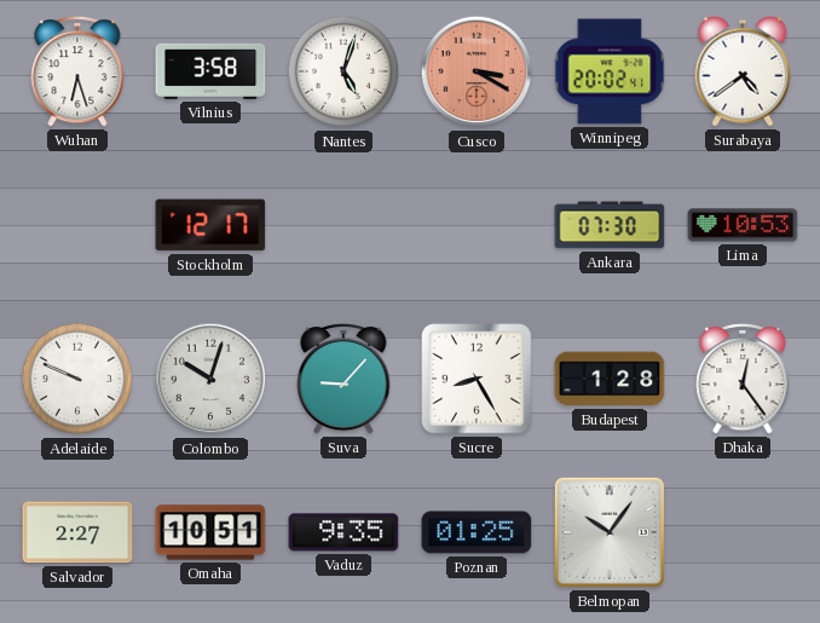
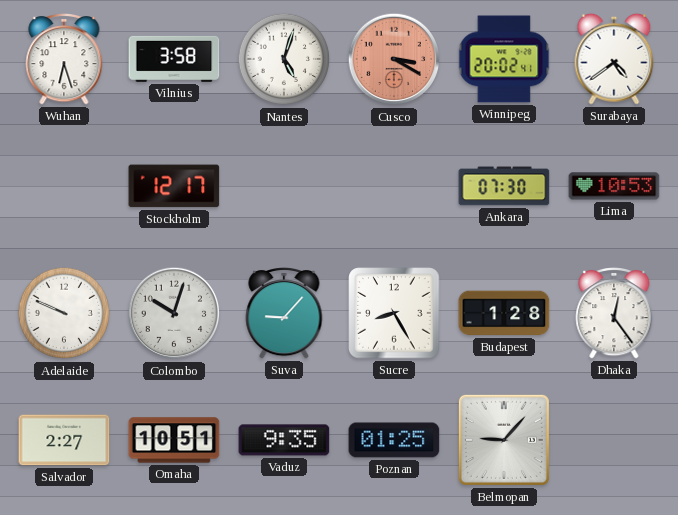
Belmopan: 10:06 -> 9:07 (504, 440)
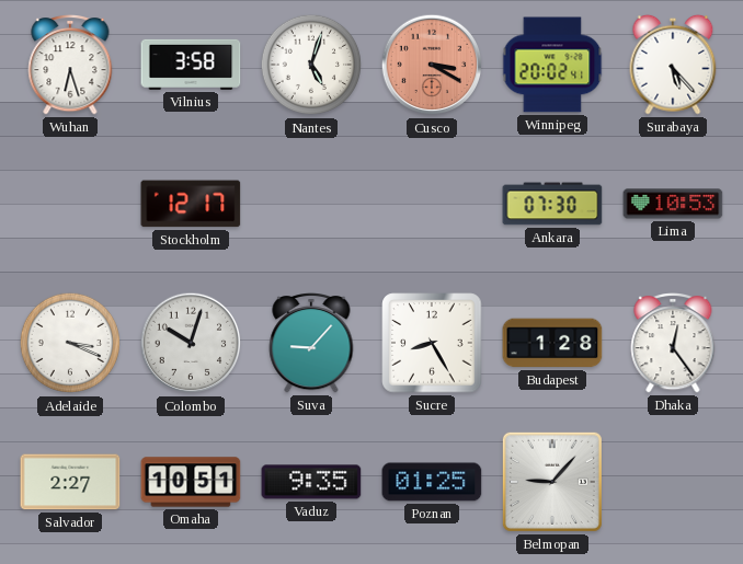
Surabaya: 4:39 -> 5:23 (673, 65)
Adelaide: 9:49 -> 3:19 (70, 343)
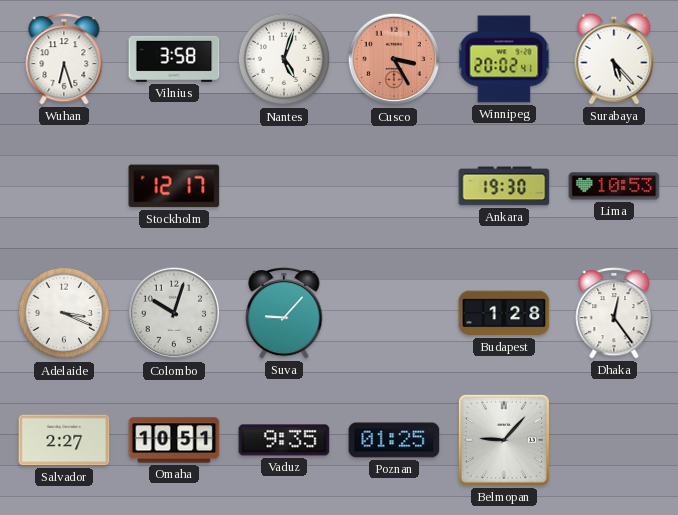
Cusco: 3:20 -> 3:25 (394, 59)
Ankara: 07:30 -> 19:30 (504, 186)
Sucre: 8:25 -> none (432, 343)
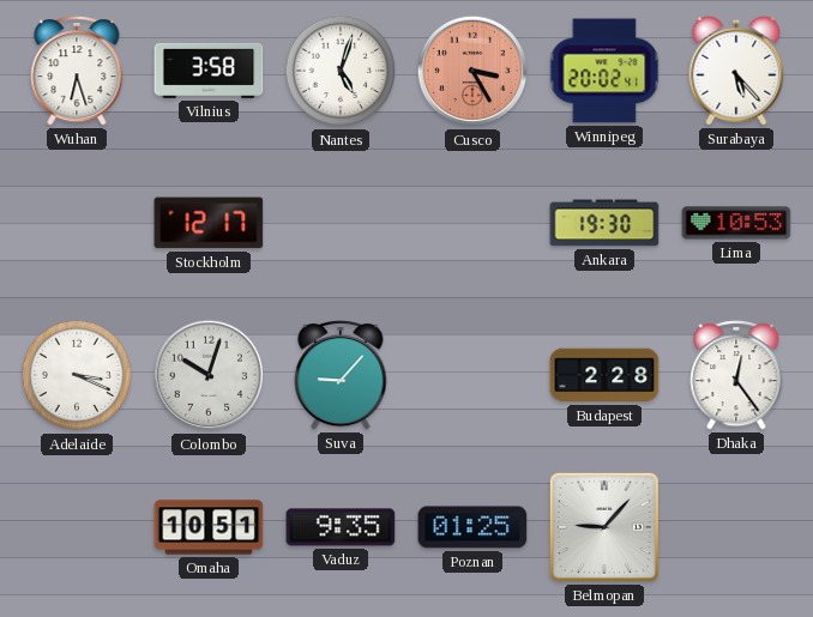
Budapest: 1:28 -> 2:28 (604, 375)
Salvador: 2:27 -> none (64, 440)
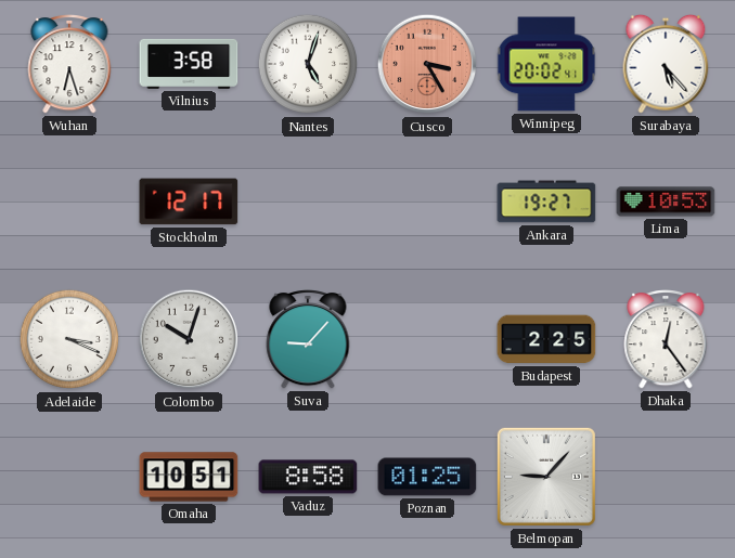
Ankara: 19:30 -> 19:27 (546, 202)
Budapest: 2:28 -> 2:25 (546, 339)
Vaduz: 9:35 -> 8:58 (308, 477)
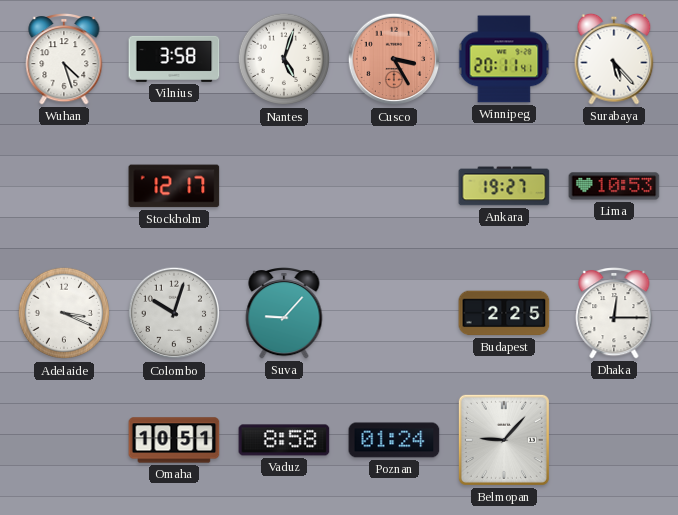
Wuhan: 6:27 -> 4:27 (64, 60)
Winnipeg: 20:02 -> 20:11 (504, 59)
Dhaka: 12:24 -> 12:15 (614, 314)
Poznan: 01:25 -> 01:24 (394, 440)
